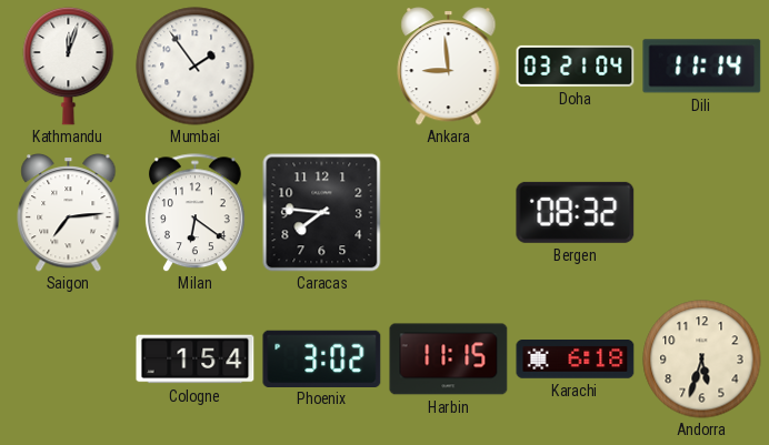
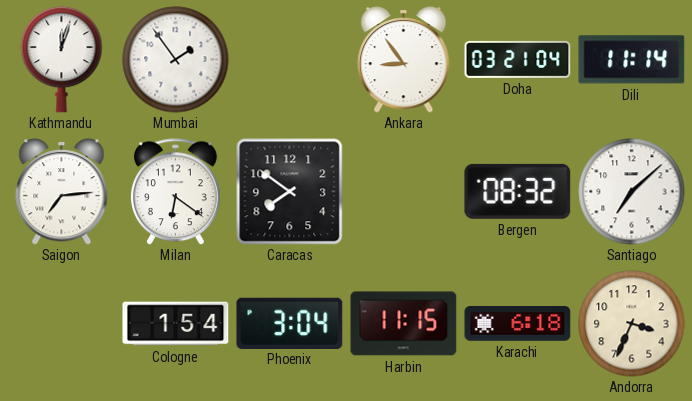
Ankara: 8:59 -> 8:54 (404, 60)
Caracas: 7:46 -> 7:51 (290, 192)
Santiago: none -> 7:08 (632, 192)
Phoenix: 3:02 -> 3:04 (290, 323)
Andorra: 5:33 -> 3:34 (632, 324)
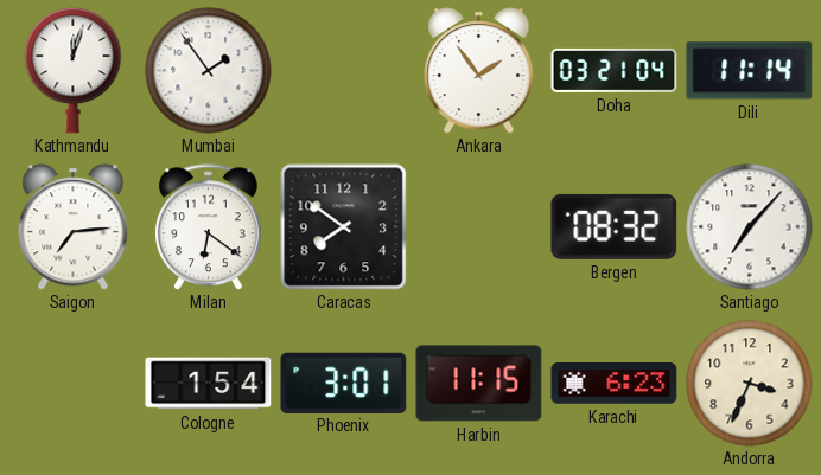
Ankara: 8:54 -> 1:54 (479, 71)
Santiago: 7:08 -> 7:07 (750, 227)
Phoenix: 3:04 -> 3:01 (344, 383)
Karachi: 6:18 -> 6:23 (615, 384)
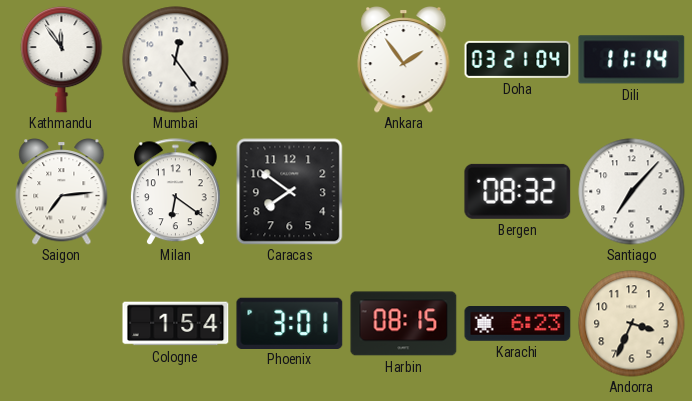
Kathmandu: 12:03 -> 11:54 (62, 59)
Mumbai: 1:54 -> 12:24 (176, 60)
Harbin: 11:15 -> 08:15 (404, 324)
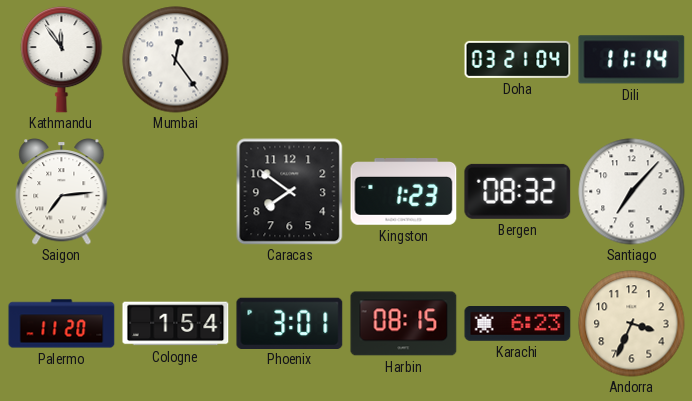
Ankara: 1:54 -> none (404, 60)
Milan: 6:21 -> none (175, 192)
Kingston: none -> 1:23 (404, 192)
Palermo: none -> 11:20 (62, 324)
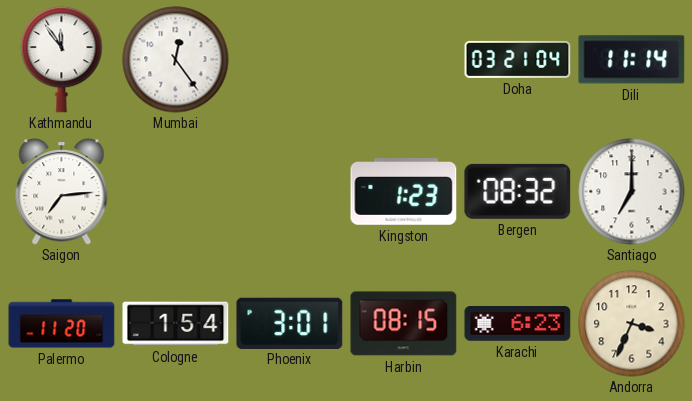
Caracas: 7:51 -> none (290, 192)
Santiago: 7:07 -> 7:00 (632, 192)
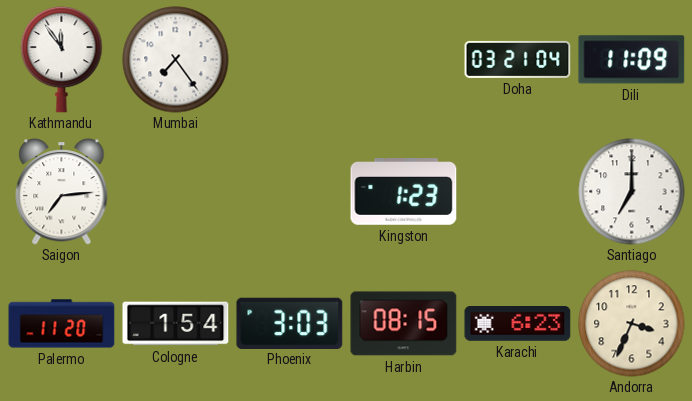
Mumbai: 12:24 -> 7:24 (176, 60)
Dili: 11:14 -> 11:09 (632, 60)
Bergen: 08:32 -> none (518, 191)
Phoenix: 3:01 -> 3:03 (290, 323)
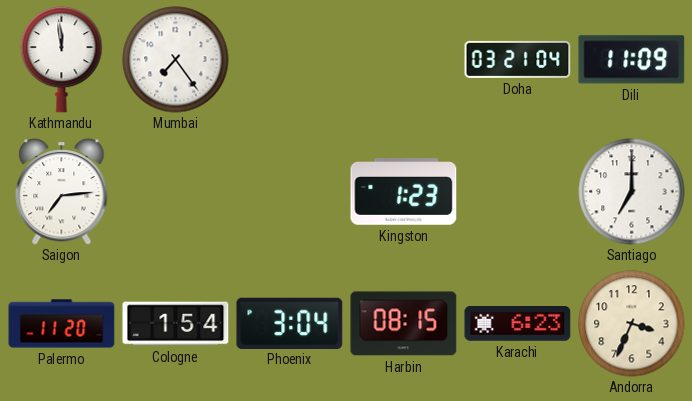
Kathmandu: 11:54 -> 11:59 (62, 59)
Phoenix: 3:03 -> 3:04 (290, 323)
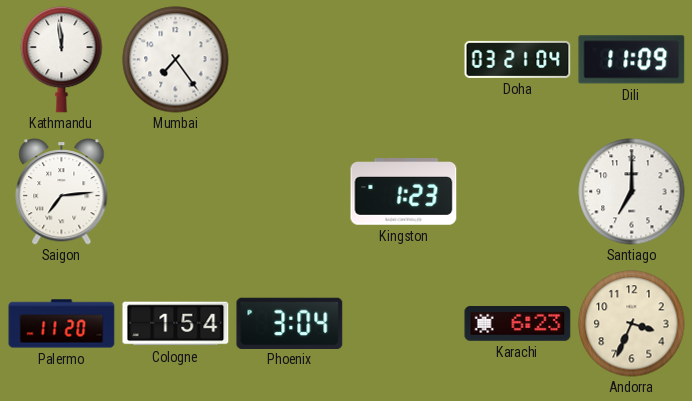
Harbin: 08:15 -> none (404, 324)
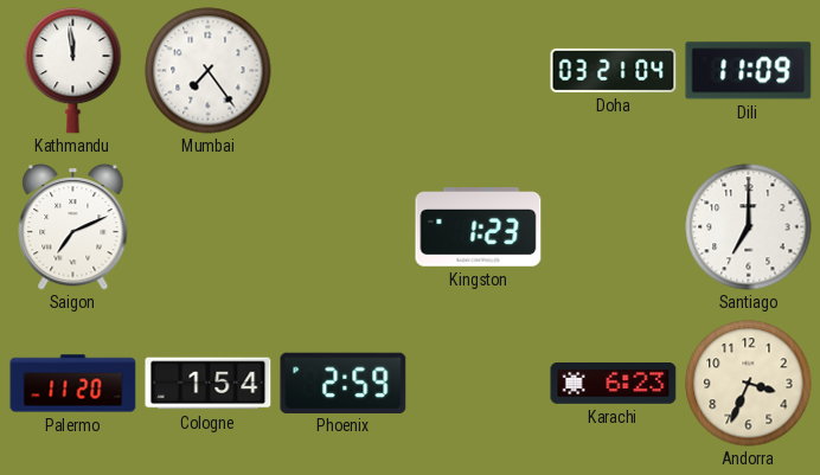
Saigon: 7:14 -> 7:11 (73, 227)
Phoenix: 3:04 -> 2:59 (344, 383)
